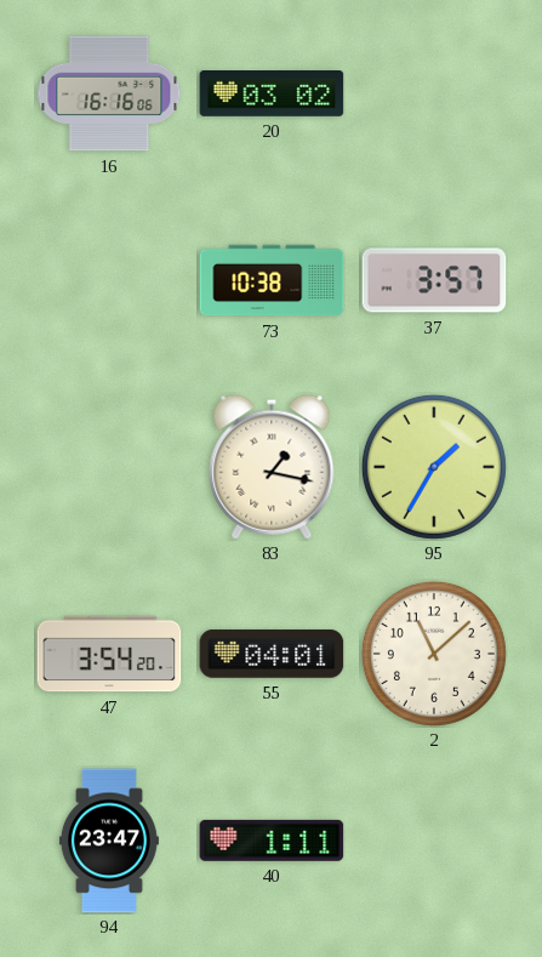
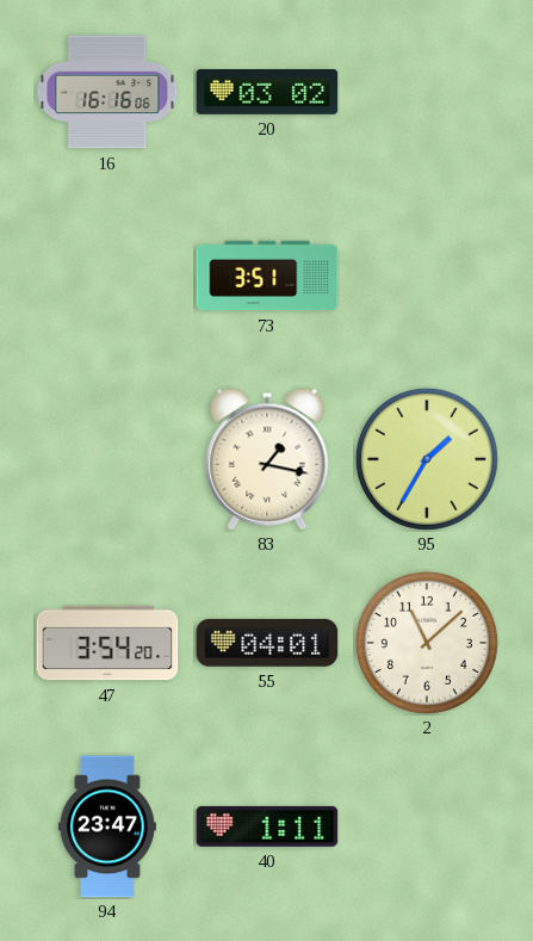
73: 10:38 -> 3:51 (267, 276)
37: 3:57 -> none (434, 280)
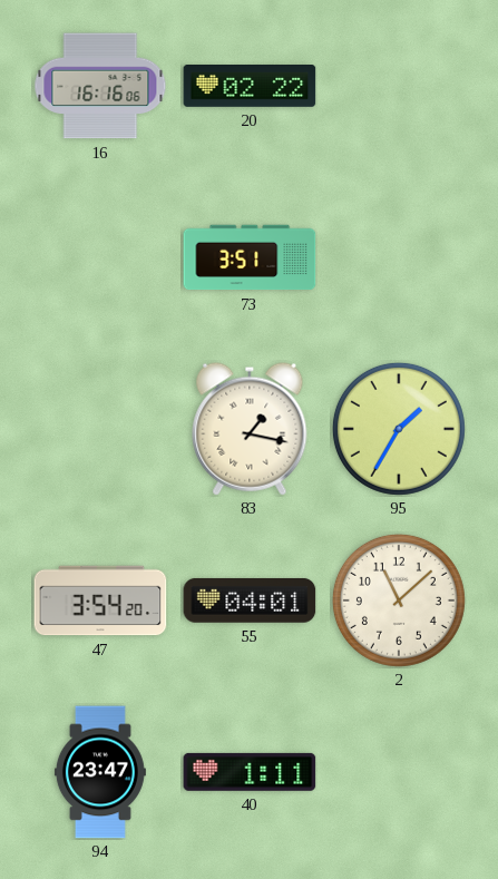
20: 03:02 -> 02:22 (250, 87)
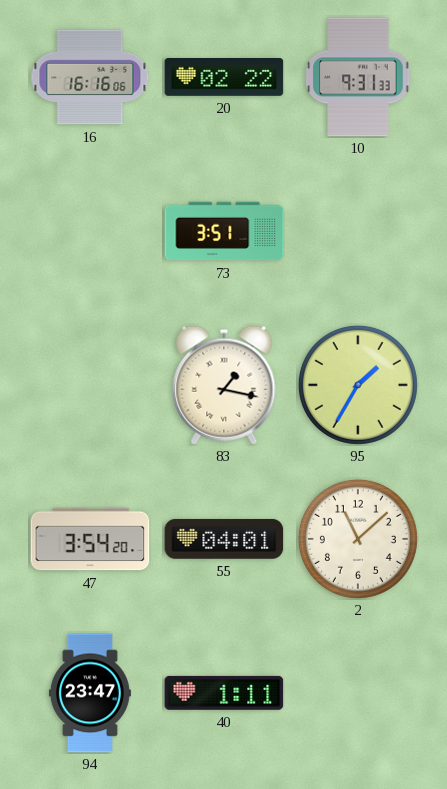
10: none -> 9:31 (358, 77)
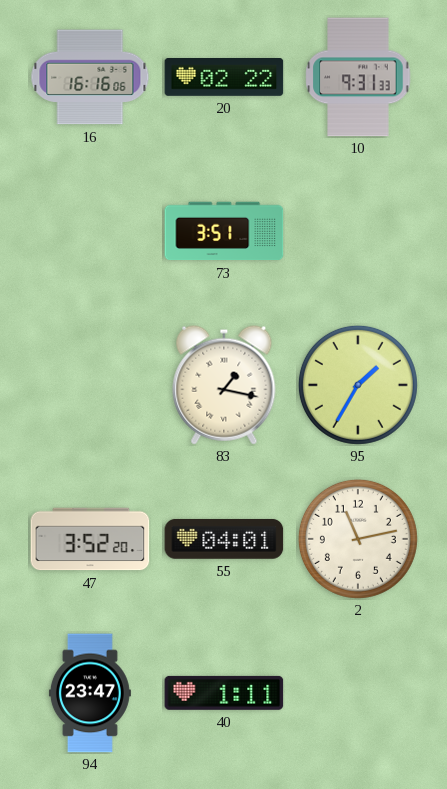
47: 3:54 -> 3:52 (90, 539)
2: 11:08 -> 11:13 (358, 539)
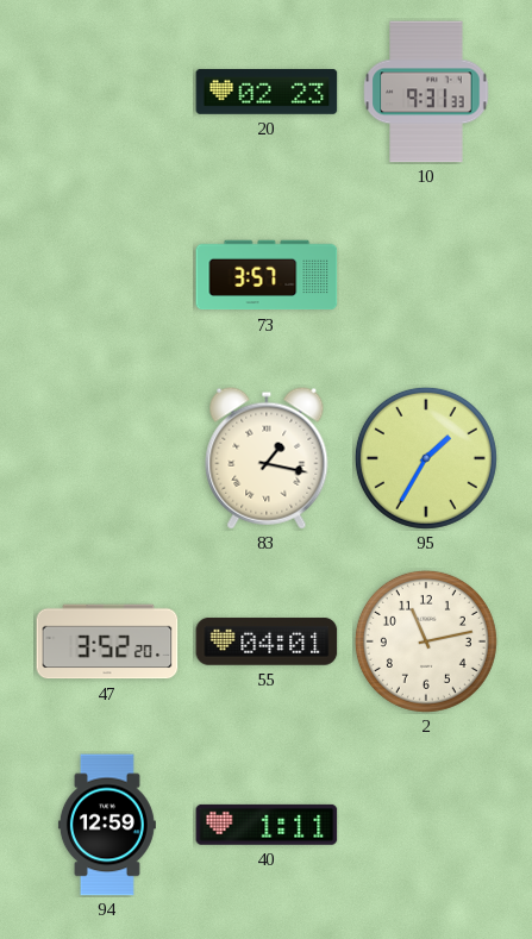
16: 16:16 -> none (90, 77)
20: 02:22 -> 02:23 (267, 93)
73: 3:51 -> 3:57 (267, 275)
94: 23:47 -> 12:59 (107, 825)
